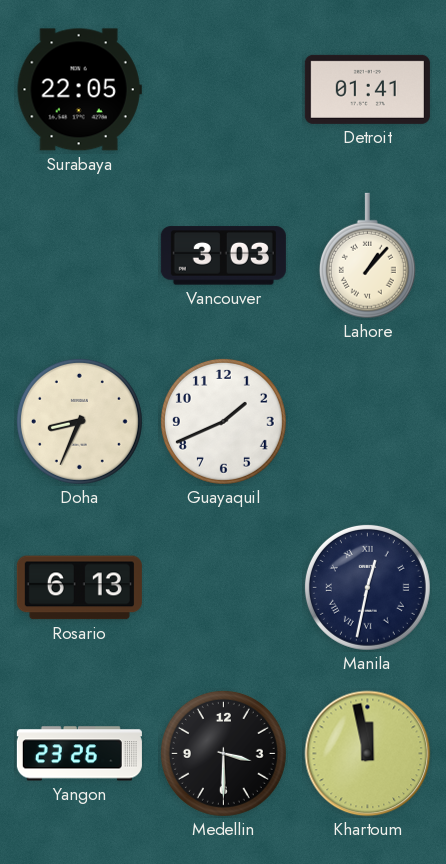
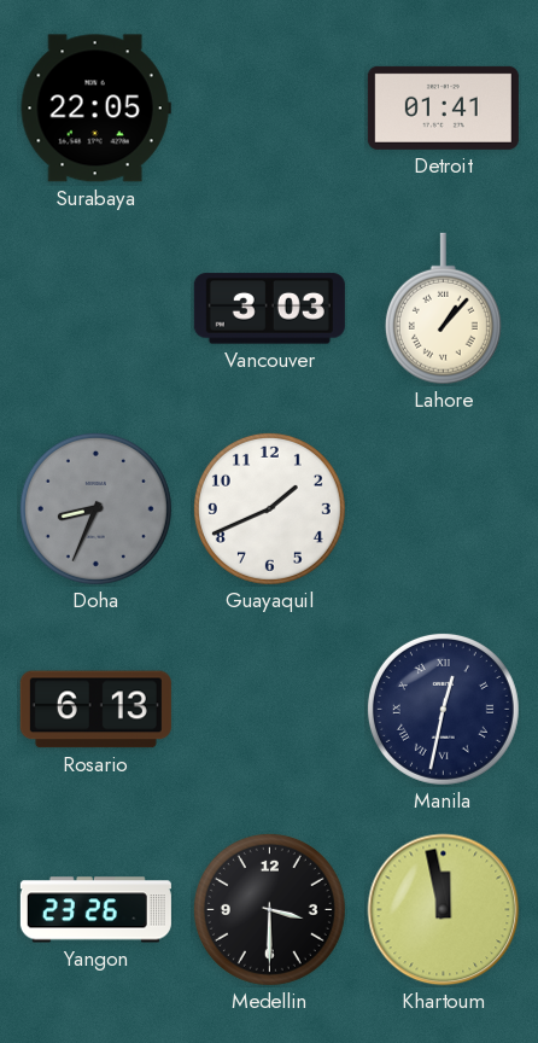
Doha dial: cream -> grey (95, 508)
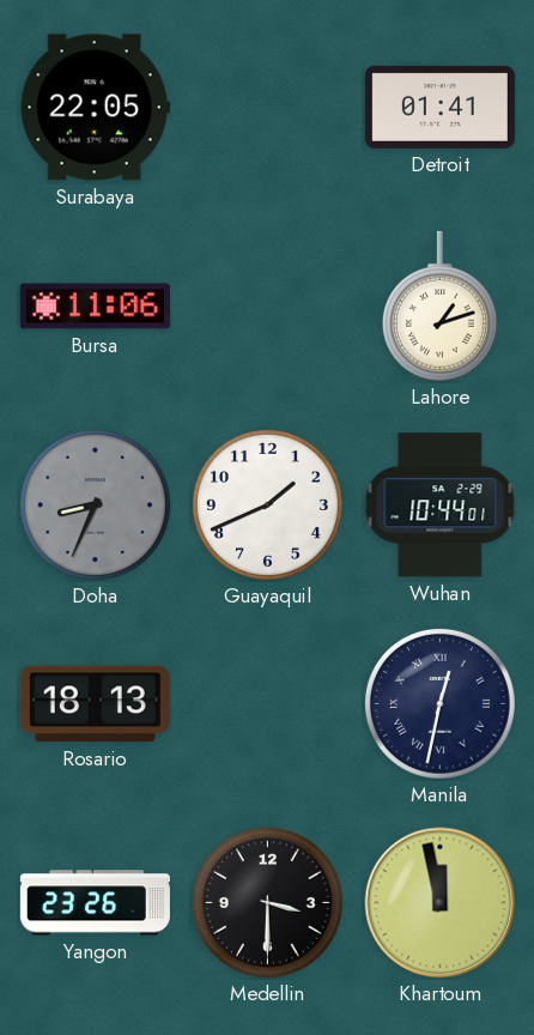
Bursa: none -> 11:06 (95, 307)
Vancouver: 3:03 -> none (269, 309)
Lahore: 1:07 -> 1:12 (439, 307)
Wuhan: none -> 10:44 (441, 506)
Rosario: 6:13 -> 18:13 (95, 704)
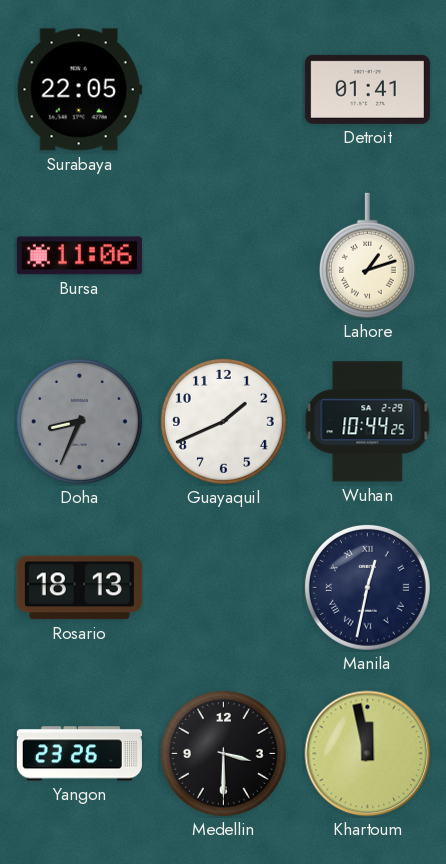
Wuhan: 10:44:01 -> 10:44:25 (368, 422)
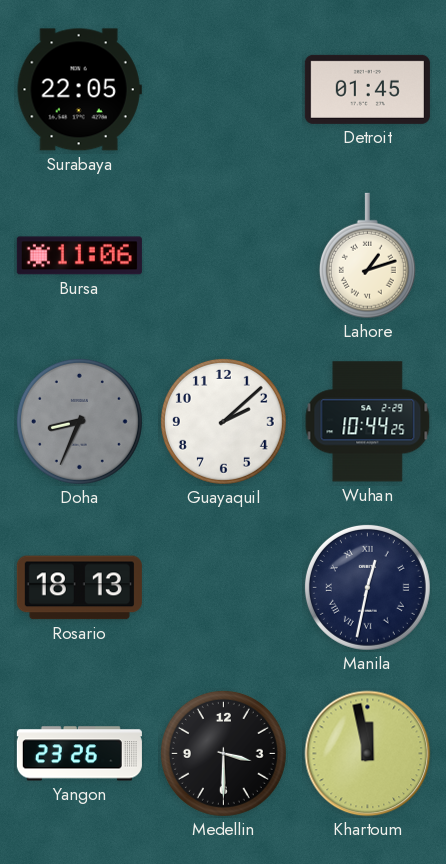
Detroit: 01:41 -> 01:45 (367, 89)
Guayaquil: 1:41 -> 2:08 (223, 421)
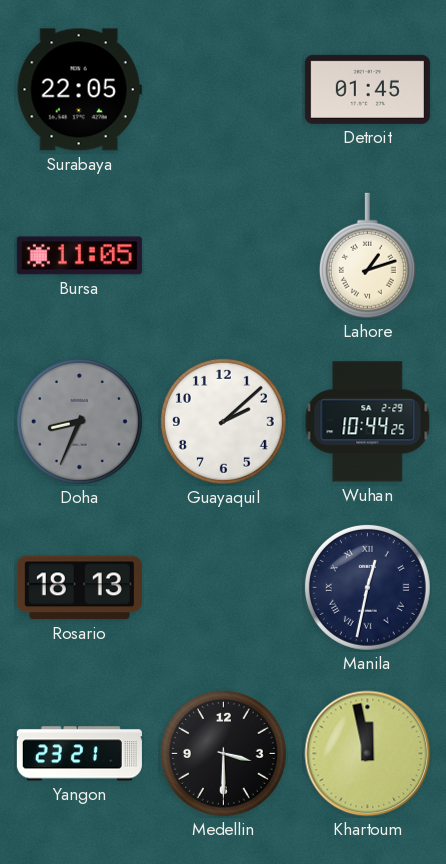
Bursa: 11:06 -> 11:05 (79, 256)
Yangon: 23:26 -> 23:21 (79, 754)
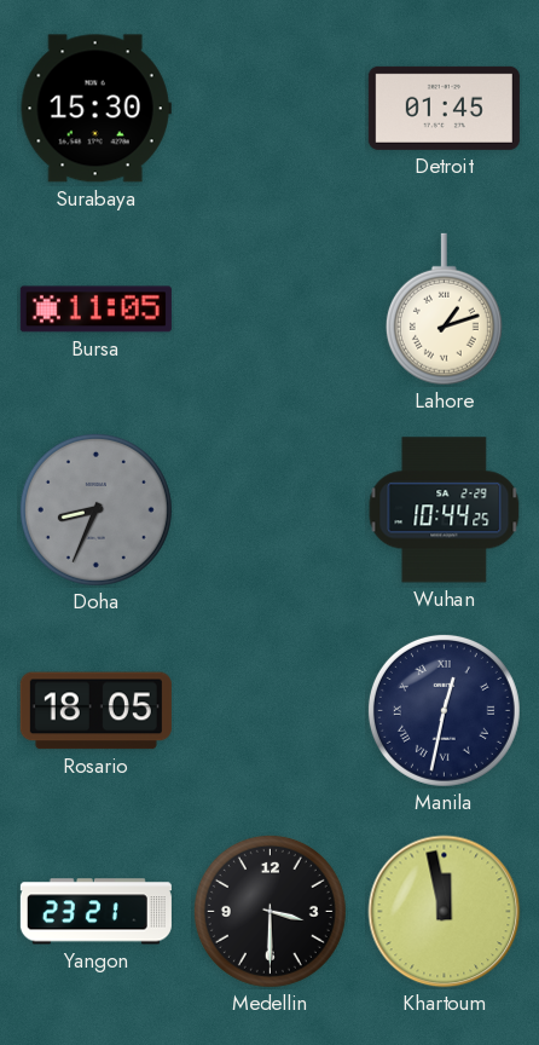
Surabaya: 22:05 -> 15:30 (95, 109)
Guayaquil: 2:08 -> none (223, 421)
Rosario: 18:13 -> 18:05 (95, 711)
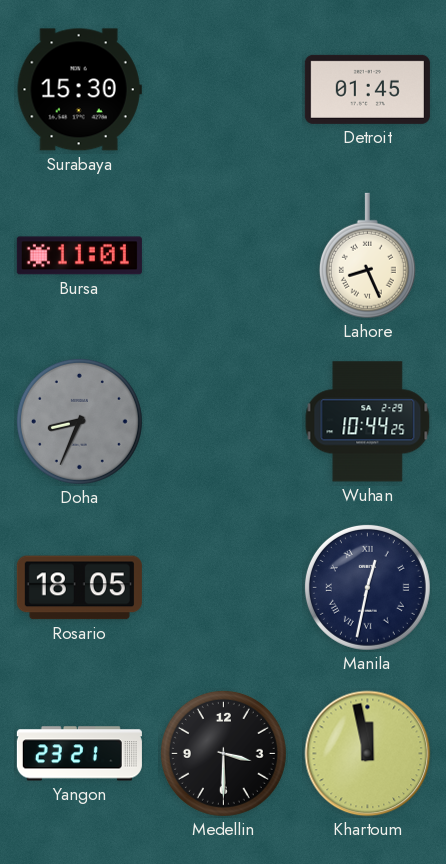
Bursa: 11:05 -> 11:01 (79, 256)
Lahore: 1:12 -> 8:26 (367, 256)
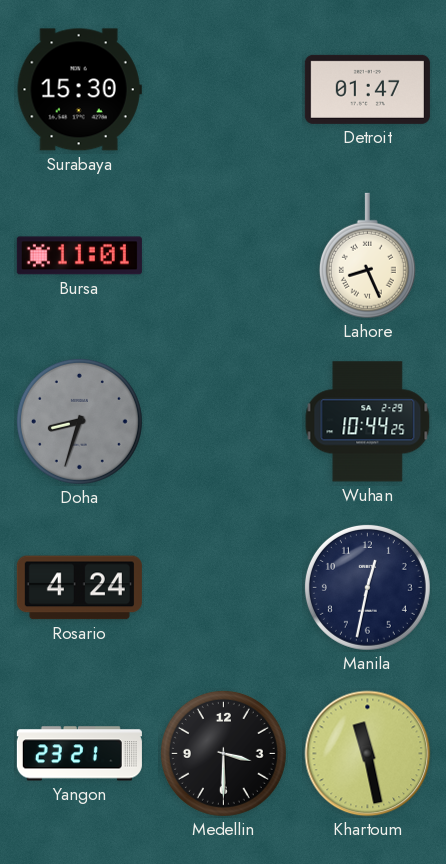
Detroit: 01:45 -> 01:47 (367, 89)
Doha: 8:34 -> 8:33 (79, 421)
Rosario: 18:05 -> 4:24 (79, 588)
Manila numerals: Roman -> Arabic (367, 587)
Khartoum: 11:58 -> 11:28 (368, 754)
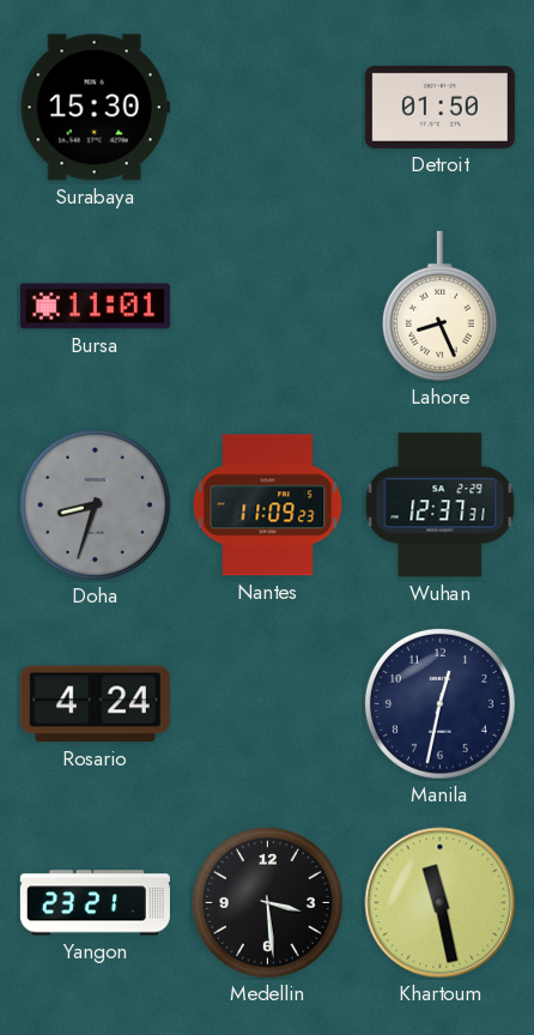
Detroit: 01:47 -> 01:50 (439, 107)
Nantes: none -> 11:09 (268, 506)
Wuhan: 10:44 -> 12:37 (441, 506)
Medellin: 3:30 -> 3:29 (267, 902)
